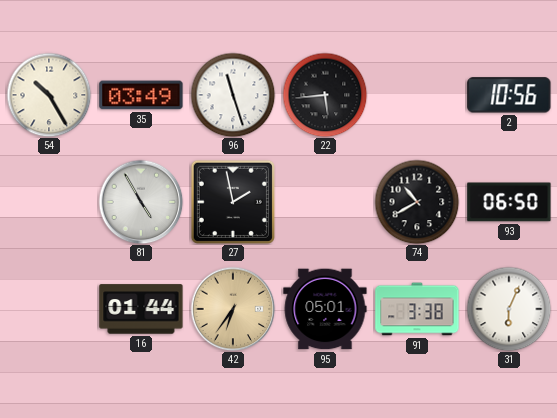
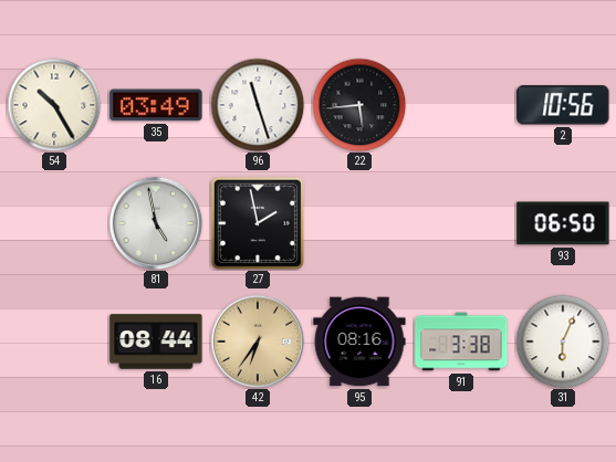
81: 4:55 -> 4:58 (156, 223)
74: 10:40 -> none (417, 202)
16: 01:44 -> 08:44 (156, 342)
95: 05:01 -> 08:16 (359, 342)
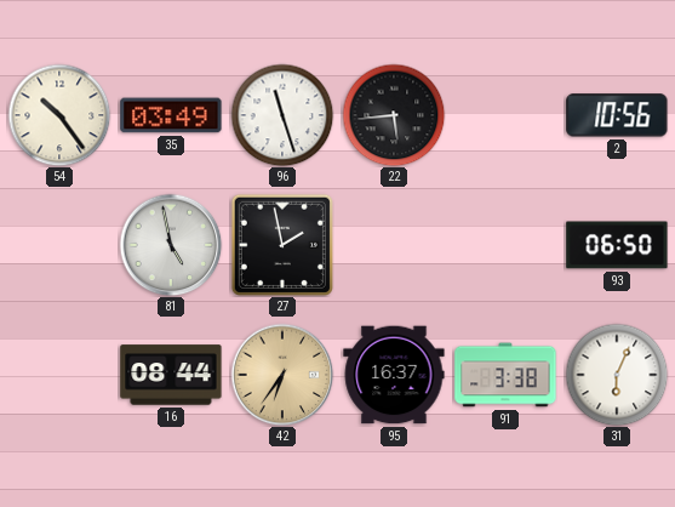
54: 10:25 -> 10:24 (59, 115)
95: 08:16 -> 16:37 (394, 375)
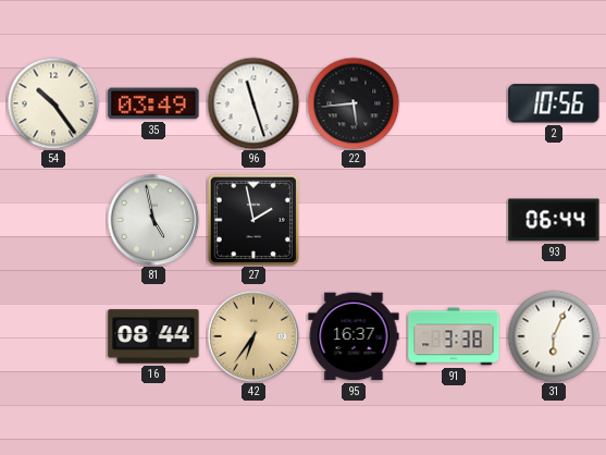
93: 06:50 -> 06:44 (554, 220)
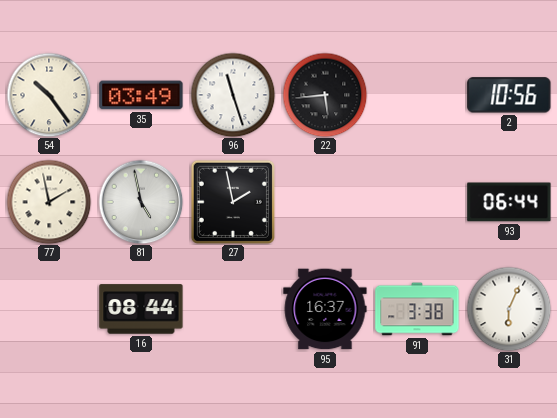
77: none -> 1:58 (49, 202)
42: 6:36 -> none (253, 336)
